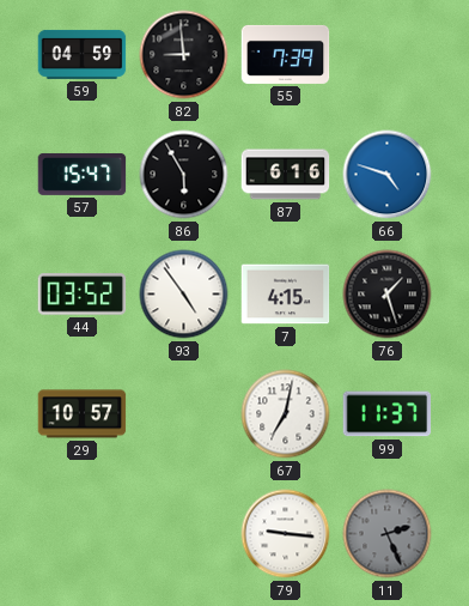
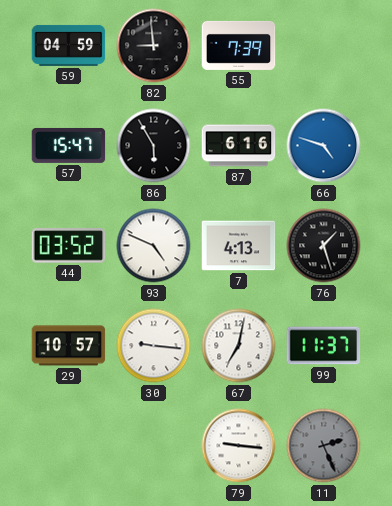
93: 4:54 -> 4:49 (154, 246)
7: 4:15 -> 4:13 (239, 246)
30: none -> 9:16 (154, 346)
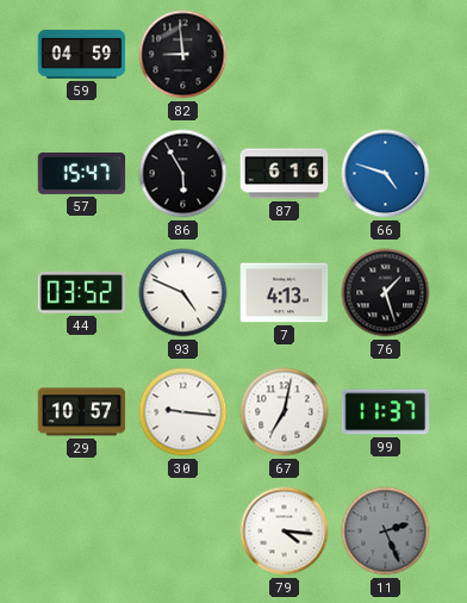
55: 7:39 -> none (239, 45)
79: 9:16 -> 4:16 (285, 531)
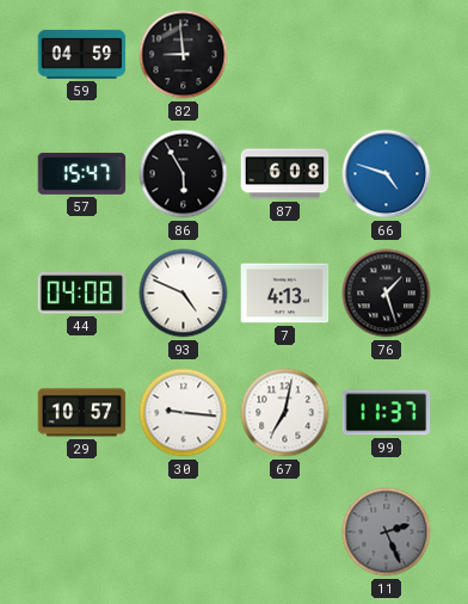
87: 6:16 -> 6:08 (285, 174)
44: 03:52 -> 04:08 (82, 294)
79: 4:16 -> none (285, 531)
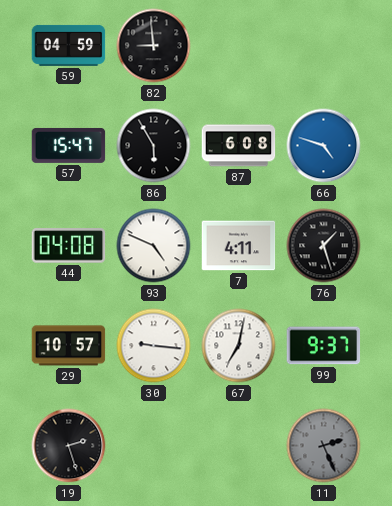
7: 4:13 -> 4:11 (239, 246)
99: 11:37 -> 9:37 (324, 346)
19: none -> 2:27 (69, 446)
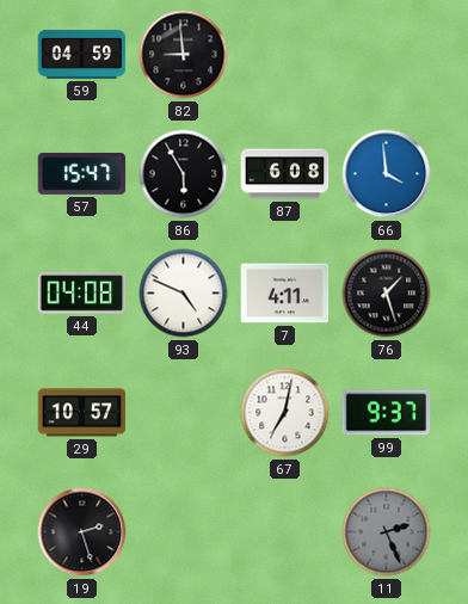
66: 4:48 -> 3:59 (387, 174)
30: 9:16 -> none (154, 346)
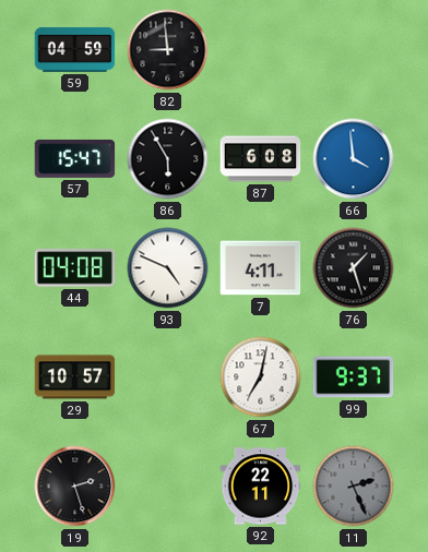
92: none -> 22:11 (261, 487)
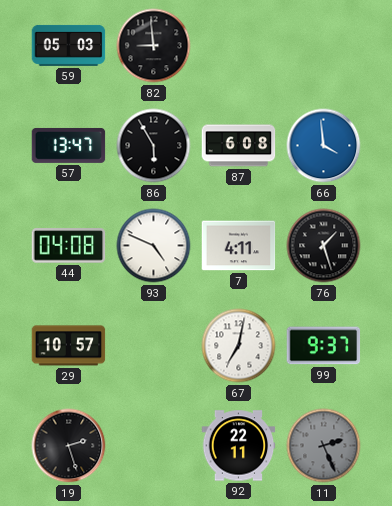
59: 04:59 -> 05:03 (69, 45)
57: 15:47 -> 13:47 (69, 145)
